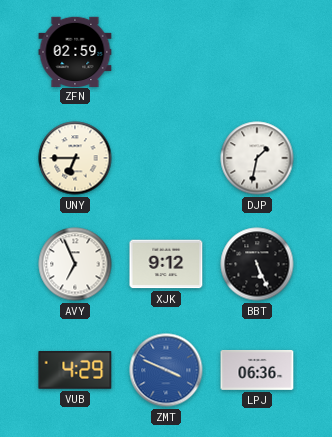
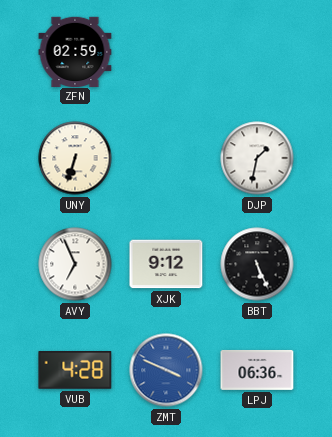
UNY: 6:45 -> 6:33 (75, 158)
VUB: 4:29 -> 4:28 (75, 370)
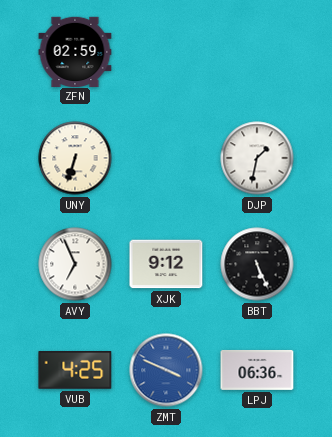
VUB: 4:28 -> 4:25 (75, 370)
